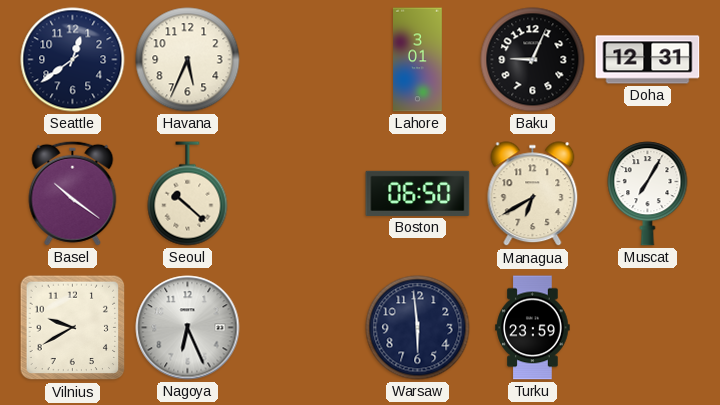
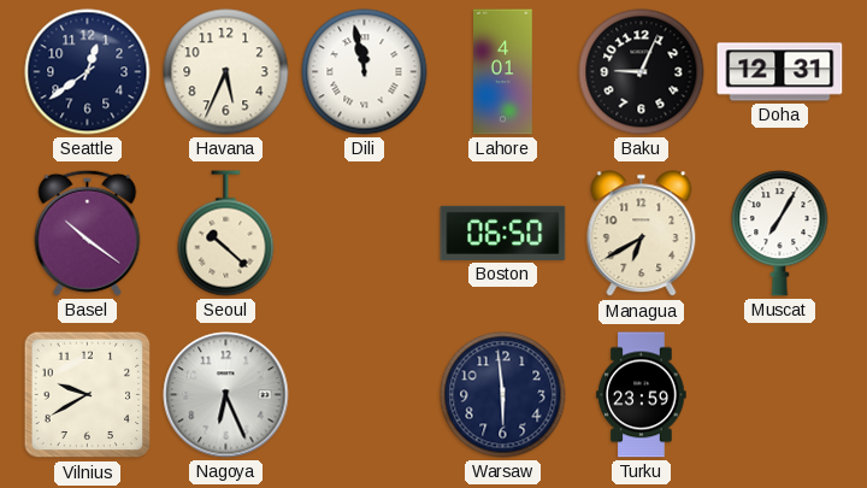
Dili: none -> 11:58 (365, 72)
Lahore: 3:01 -> 4:01 (503, 72)
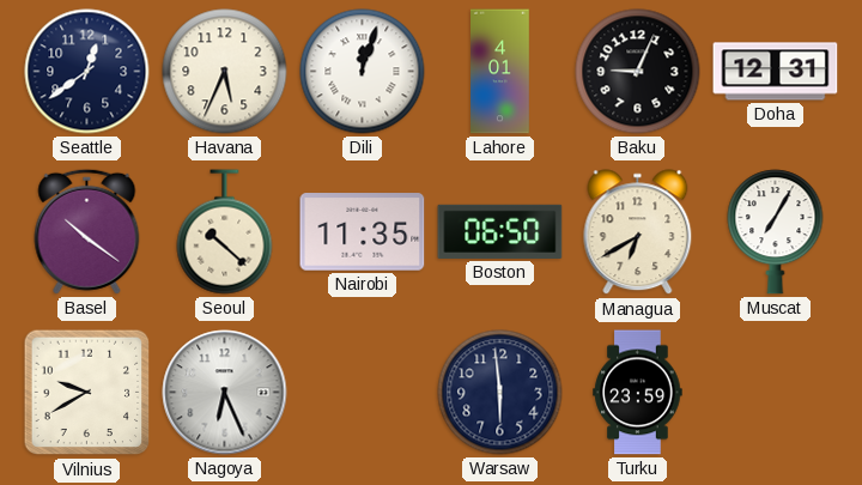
Dili: 11:58 -> 12:03 (363, 72)
Nairobi: none -> 11:35 (363, 232)
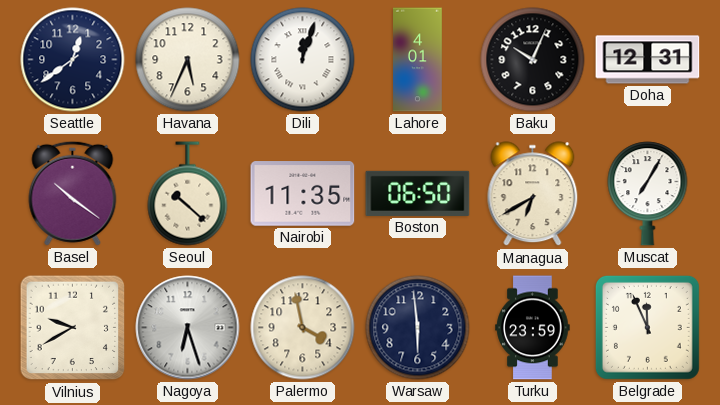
Baku: 9:04 -> 10:04 (533, 60)
Nagoya: 6:26 -> 6:27 (188, 328)
Palermo: none -> 3:58 (303, 328)
Belgrade: none -> 11:56 (647, 327)
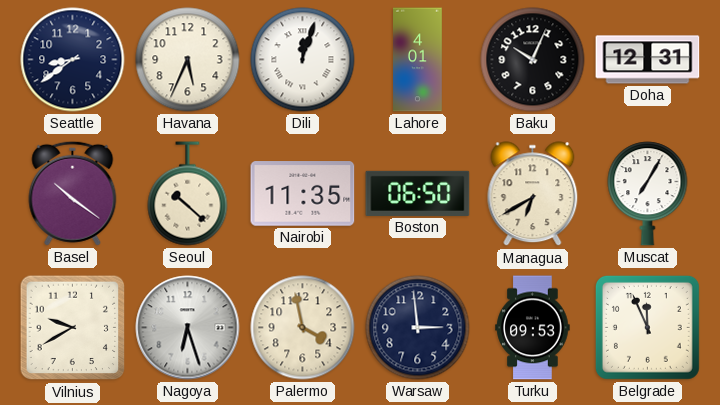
Seattle: 12:39 -> 8:39 (73, 60)
Warsaw: 5:59 -> 2:59 (418, 328)
Turku: 23:59 -> 09:53 (533, 328)
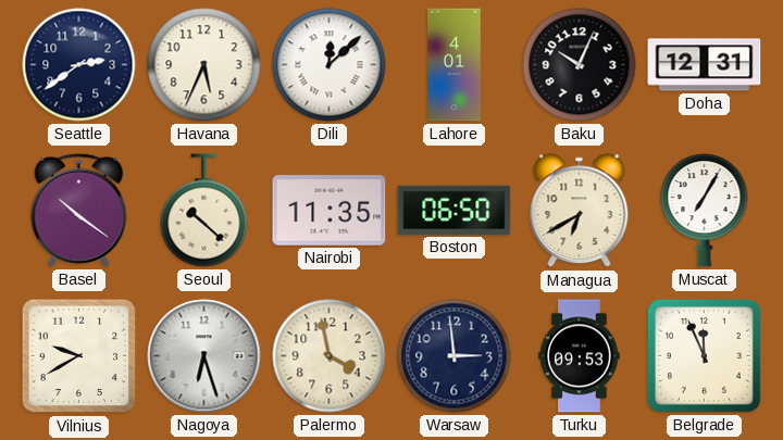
Seattle: 8:39 -> 2:39 (79, 65)
Dili: 12:03 -> 12:08 (330, 65)
